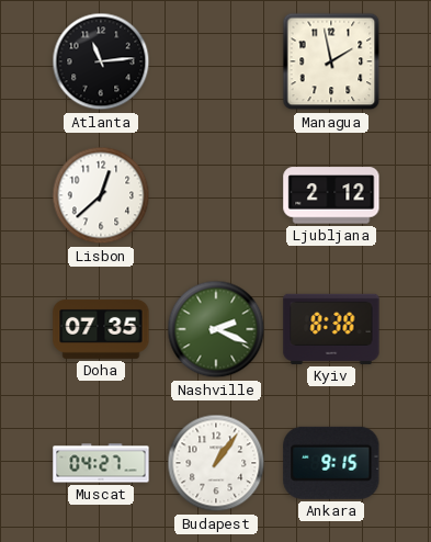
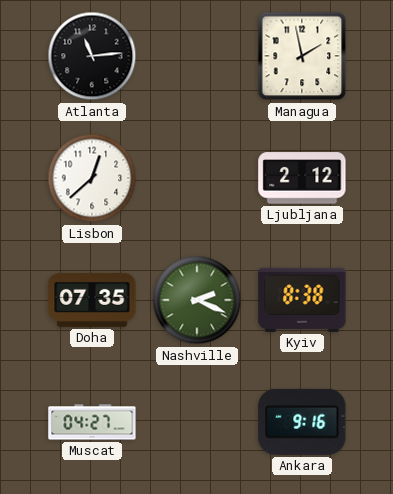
Budapest: 1:06 -> none (216, 463)
Ankara: 9:15 -> 9:16 (302, 422)
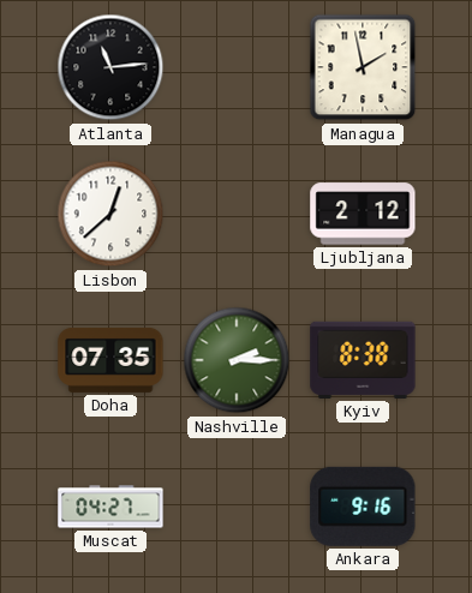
Nashville: 2:19 -> 2:15 (237, 360)
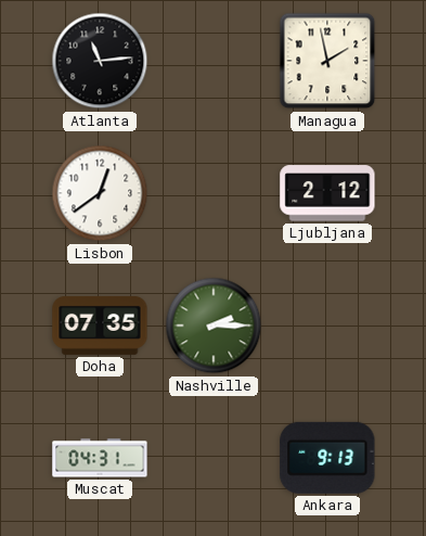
Lisbon: 12:38 -> 12:39 (100, 193)
Kyiv: 8:38 -> none (363, 360)
Muscat: 04:27 -> 04:31 (100, 458)
Ankara: 9:16 -> 9:13 (327, 458)
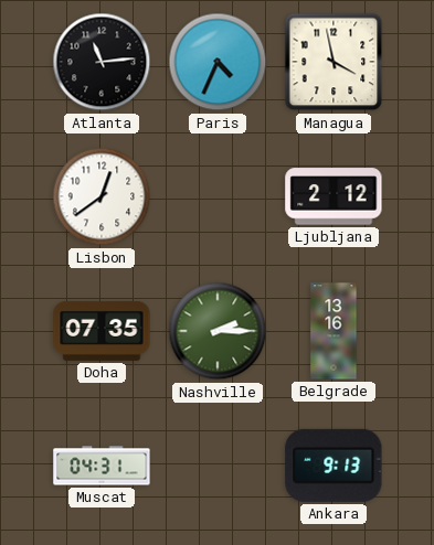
Paris: none -> 4:34 (218, 62)
Managua: 1:58 -> 3:58 (334, 62)
Belgrade: none -> 13:16 (334, 331)
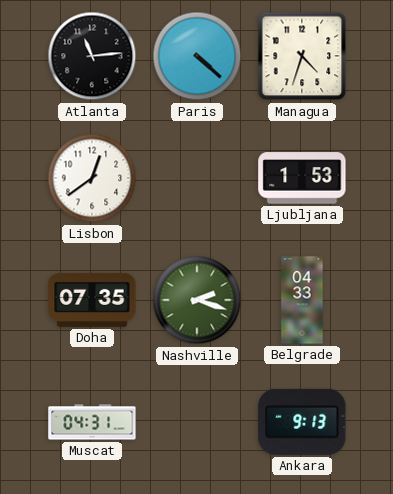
Paris: 4:34 -> 4:22 (197, 56)
Managua: 3:58 -> 4:33 (302, 56)
Ljubljana: 2:12 -> 1:53 (302, 178)
Nashville: 2:15 -> 2:18 (197, 300)
Belgrade: 13:16 -> 04:33 (302, 300)
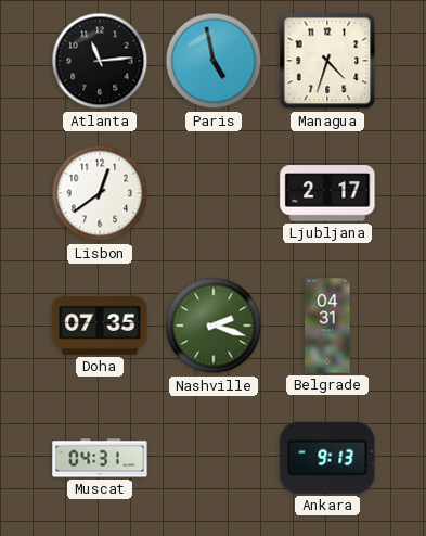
Paris: 4:22 -> 4:58 (214, 61)
Ljubljana: 1:53 -> 2:17 (327, 193)
Belgrade: 04:33 -> 04:31 (327, 326)
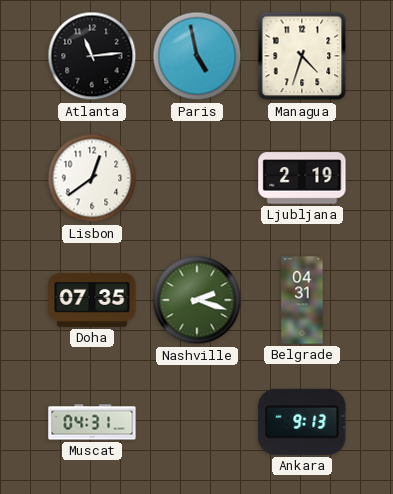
Ljubljana: 2:17 -> 2:19 (302, 178)
